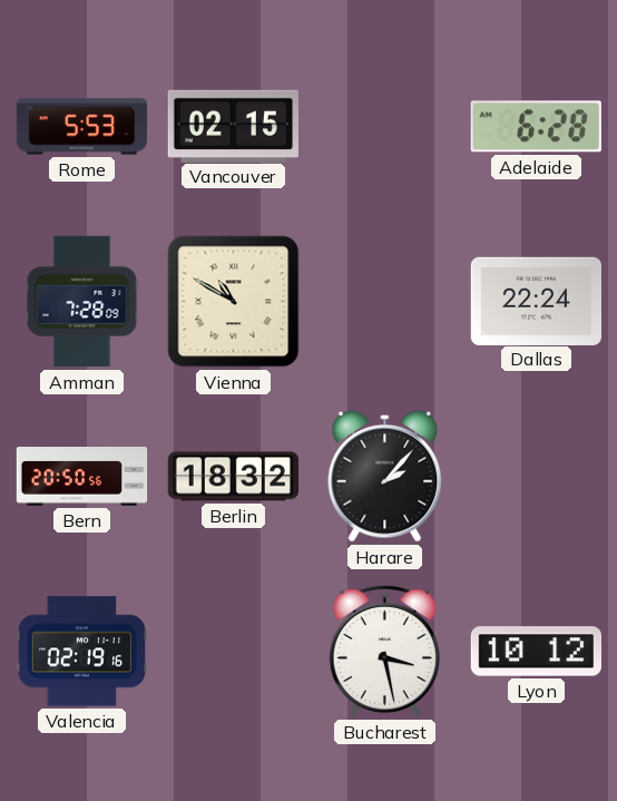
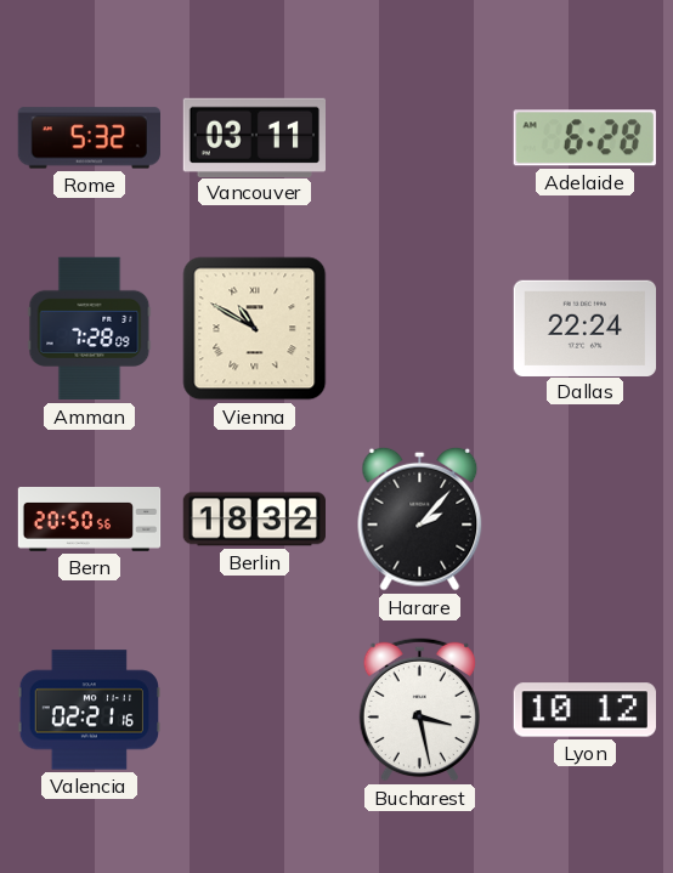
Rome: 5:53 -> 5:32 (89, 138)
Vancouver: 02:15 -> 03:11 (254, 137)
Valencia: 02:19 -> 02:21 (89, 710)
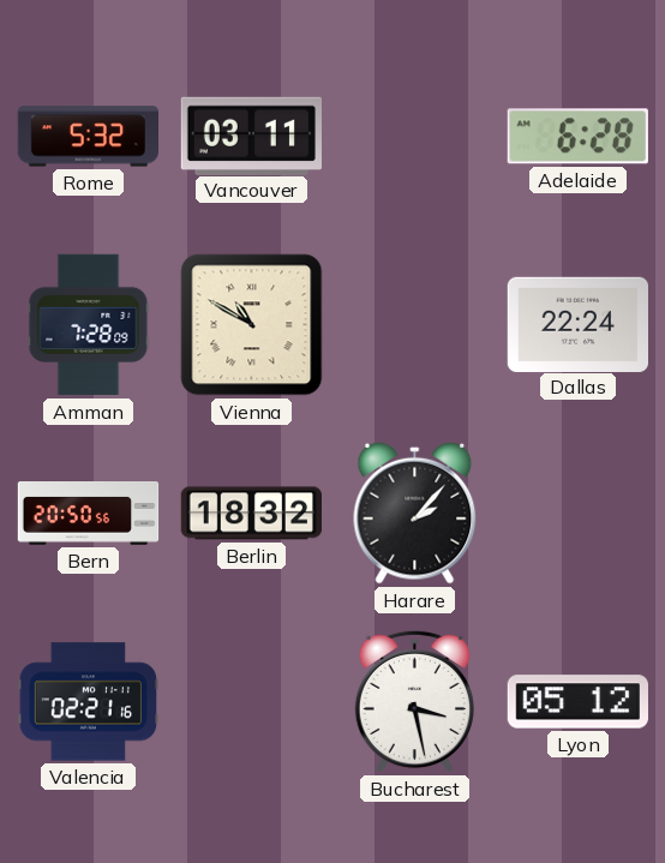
Lyon: 10:12 -> 05:12 (577, 702)
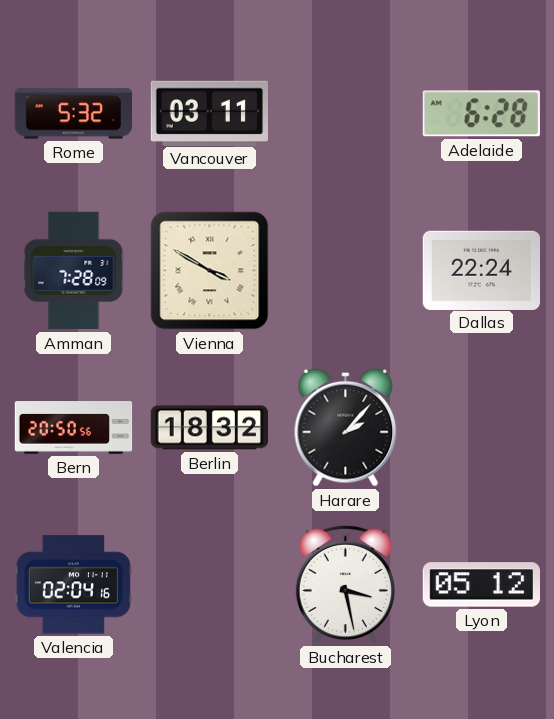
Vienna: 10:50 -> 3:50 (210, 271)
Valencia: 02:21 -> 02:04 (73, 585)
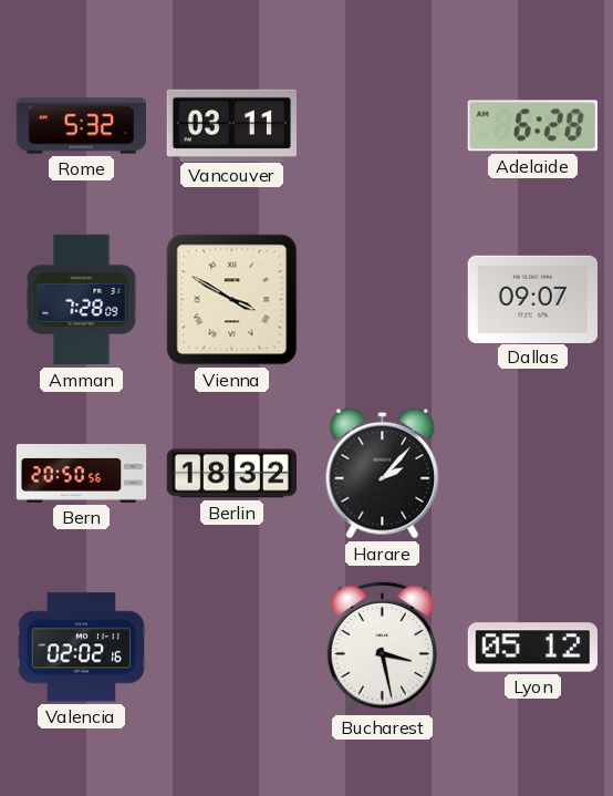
Dallas: 22:24 -> 09:07 (532, 299)
Valencia: 02:04 -> 02:02 (81, 648)
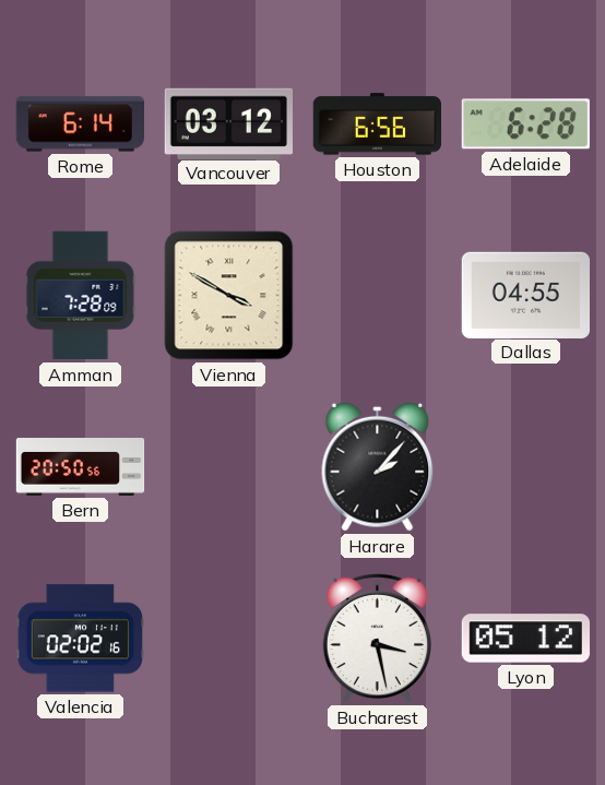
Rome: 5:32 -> 6:14 (80, 124)
Vancouver: 03:11 -> 03:12 (228, 123)
Houston: none -> 6:56 (377, 124)
Dallas: 09:07 -> 04:55 (525, 295)
Berlin: 18:32 -> none (231, 474)
